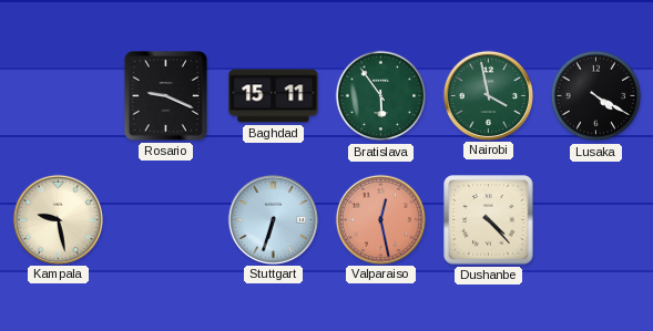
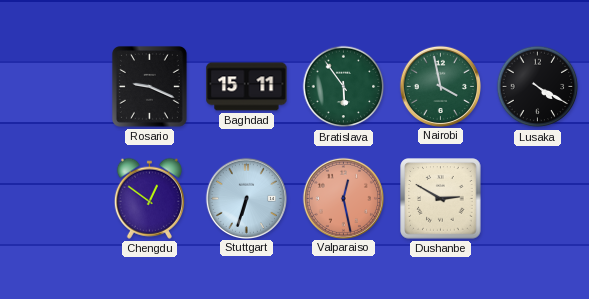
Kampala: 9:28 -> none (58, 219)
Chengdu: none -> 12:51 (149, 198)
Dushanbe: 4:23 -> 2:50 (441, 199)
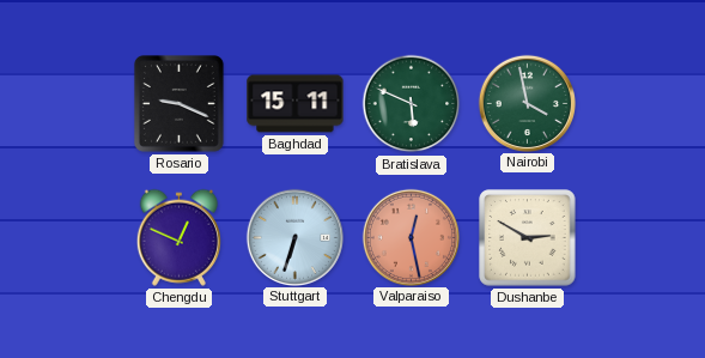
Bratislava: 5:54 -> 5:49 (412, 104)
Lusaka: 4:20 -> none (538, 87)
Chengdu: 12:51 -> 12:49 (178, 237)
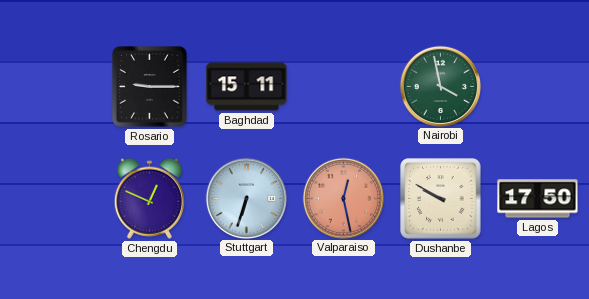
Rosario: 9:19 -> 9:15 (149, 86)
Bratislava: 5:49 -> none (412, 104)
Dushanbe: 2:50 -> 9:50 (441, 199)
Lagos: none -> 17:50 (538, 199)
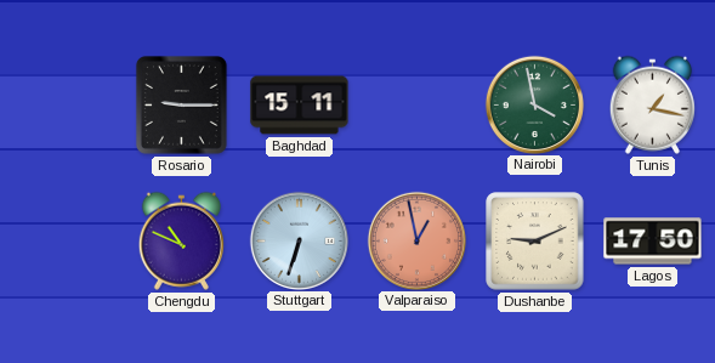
Tunis: none -> 1:17 (652, 104)
Chengdu: 12:49 -> 10:49 (181, 240)
Valparaiso: 12:28 -> 12:58 (416, 240)
Dushanbe: 9:50 -> 9:11 (535, 242)
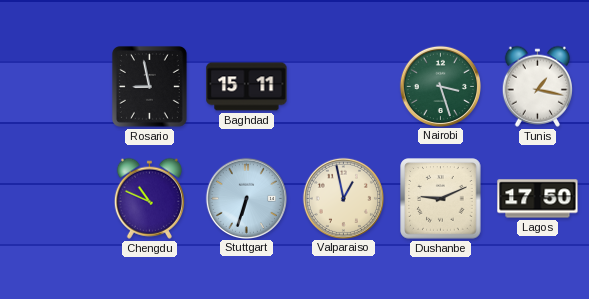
Rosario: 9:15 -> 8:58 (149, 86)
Nairobi: 3:58 -> 3:27 (440, 86)
Valparaiso dial: salmon -> cream (343, 198)
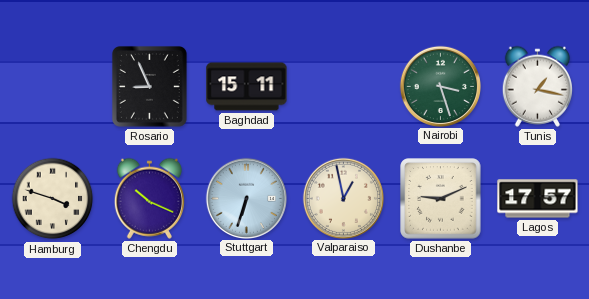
Rosario: 8:58 -> 8:56 (149, 86)
Hamburg: none -> 3:48 (53, 199)
Chengdu: 10:49 -> 10:19 (149, 198)
Lagos: 17:50 -> 17:57 (538, 199)
